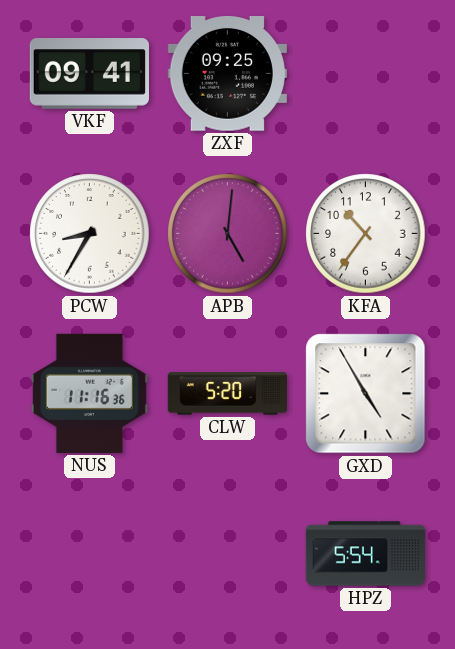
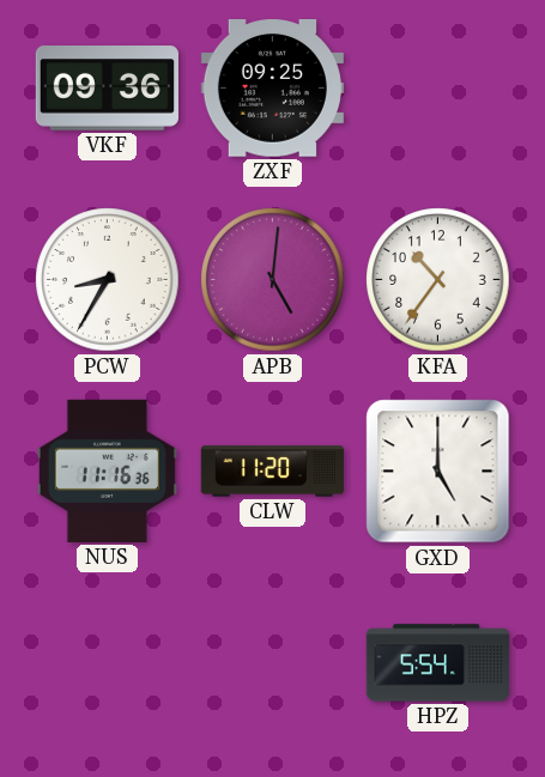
VKF: 09:41 -> 09:36 (107, 89)
CLW: 5:20 -> 11:20 (272, 472)
GXD: 4:55 -> 5:00 (438, 472)
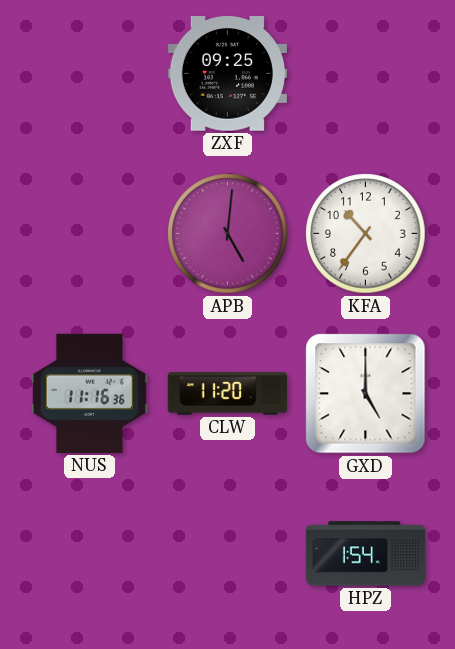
VKF: 09:36 -> none (107, 89)
PCW: 8:35 -> none (108, 280)
HPZ: 5:54 -> 1:54 (365, 554)
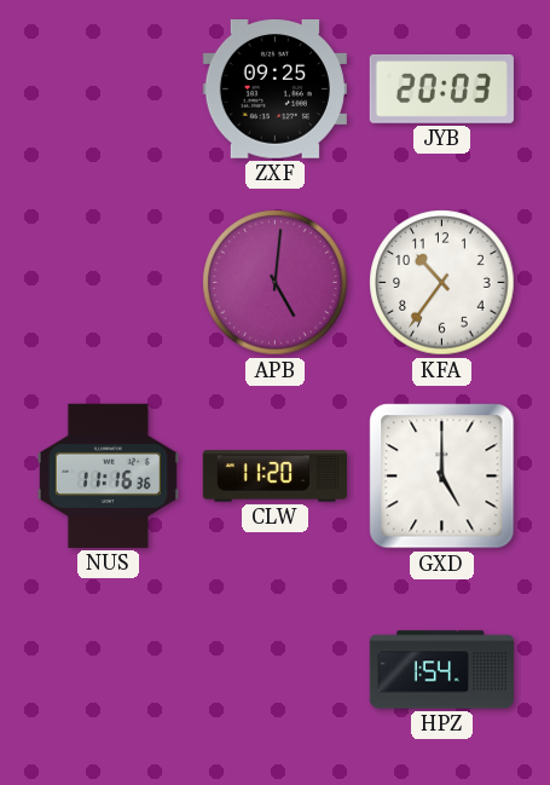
JYB: none -> 20:03 (441, 88)
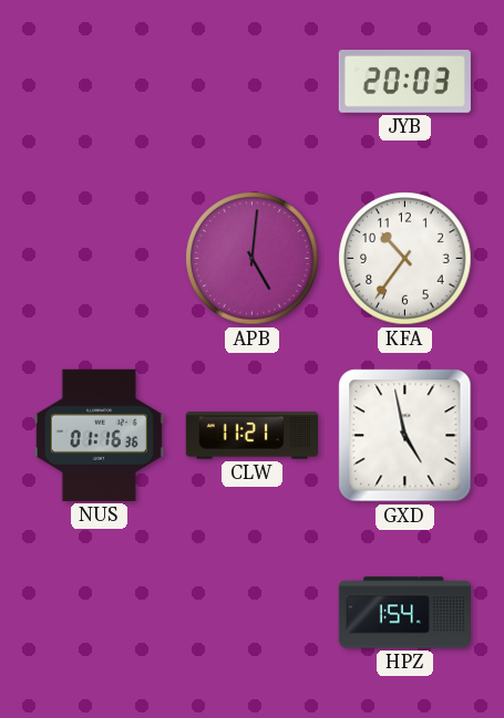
ZXF: 09:25 -> none (274, 90)
NUS: 11:16 -> 01:16 (99, 435)
CLW: 11:20 -> 11:21 (251, 436)
GXD: 5:00 -> 4:58 (405, 436)
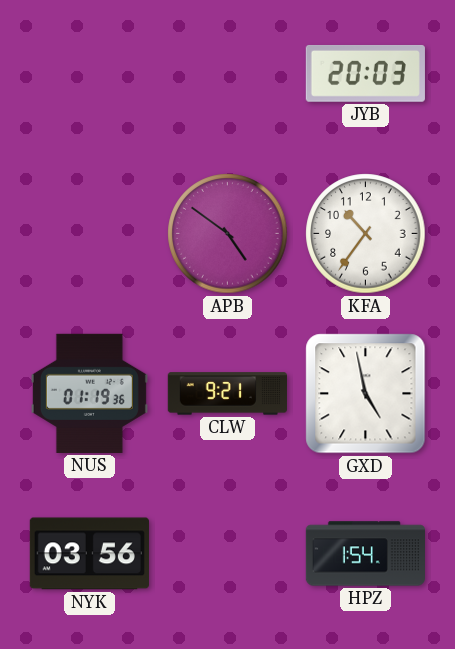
APB: 5:01 -> 4:51 (228, 234)
NUS: 01:16 -> 01:19 (89, 393)
CLW: 11:21 -> 9:21 (227, 394)
NYK: none -> 03:56 (89, 554)
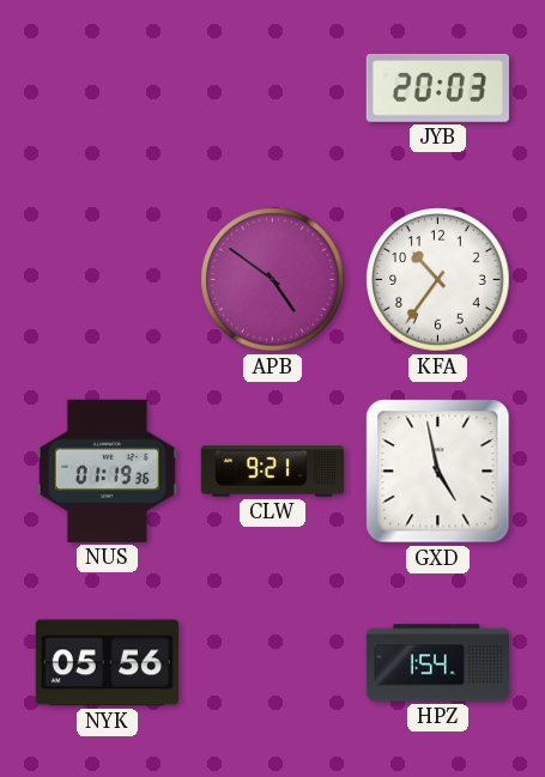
NYK: 03:56 -> 05:56 (107, 663)
